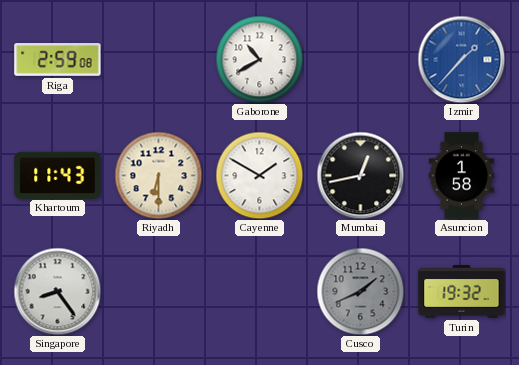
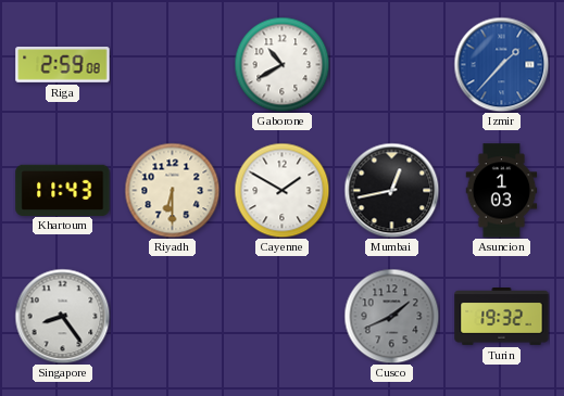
Asuncion: 1:58 -> 1:03 (502, 191)
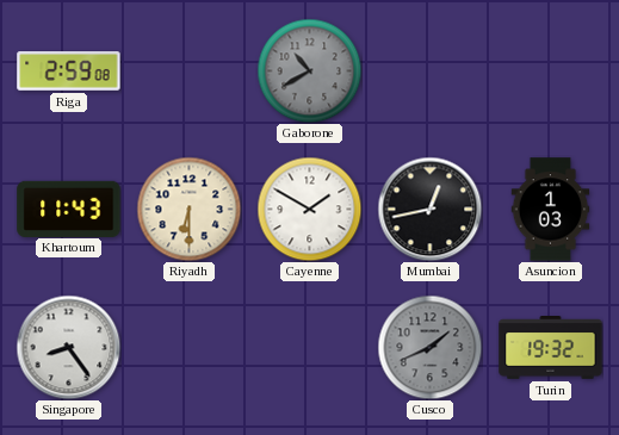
Gaborone dial: white -> grey (309, 70)
Izmir: 1:37 -> none (501, 64)
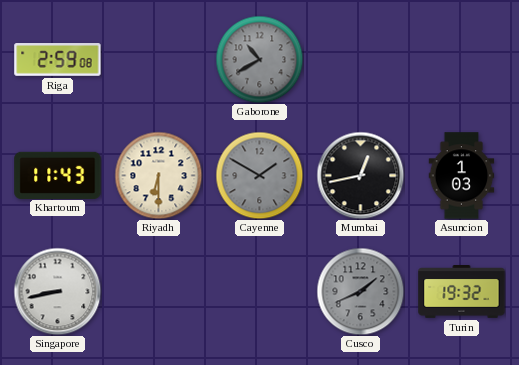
Cayenne dial: white -> grey (259, 175)
Singapore: 8:24 -> 8:43 (57, 291)
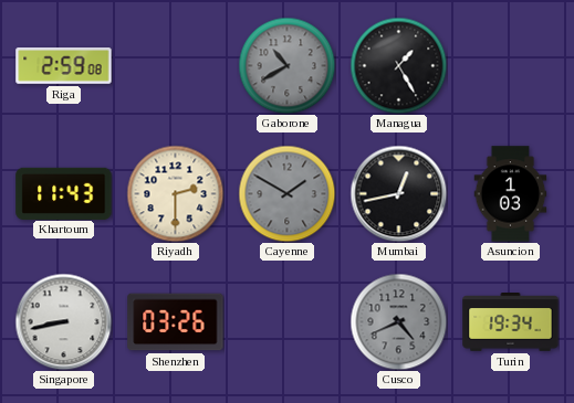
Managua: none -> 1:25 (398, 65)
Riyadh: 6:30 -> 2:30 (175, 193)
Shenzhen: none -> 03:26 (176, 322)
Cusco: 1:41 -> 4:41 (398, 321)
Turin: 19:32 -> 19:34 (511, 322)
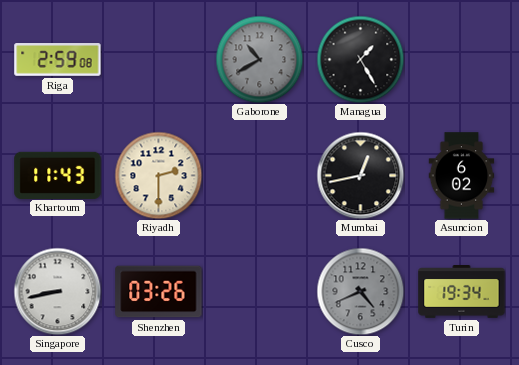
Cayenne: 1:50 -> none (286, 193)
Asuncion: 1:03 -> 6:02 (462, 176)
